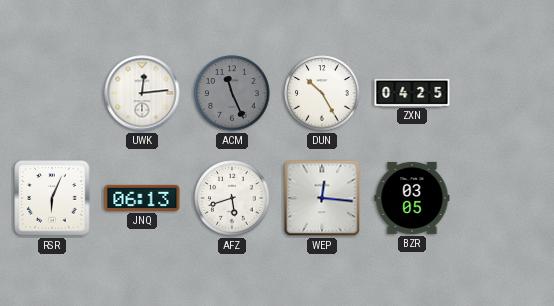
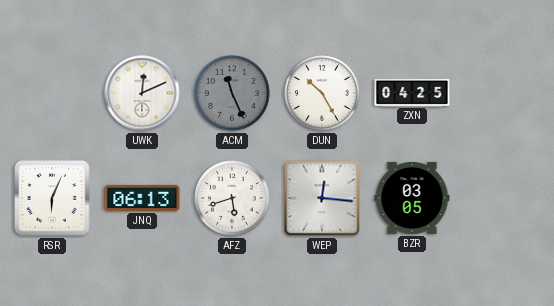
UWK: 12:14 -> 12:11 (142, 93)
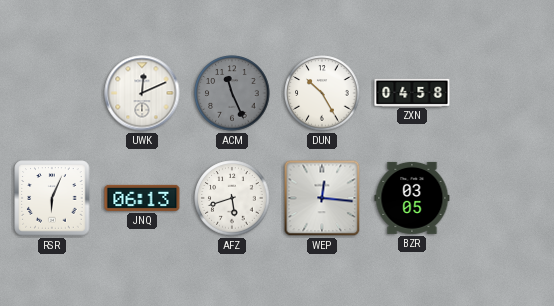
ZXN: 04:25 -> 04:58 (412, 92)
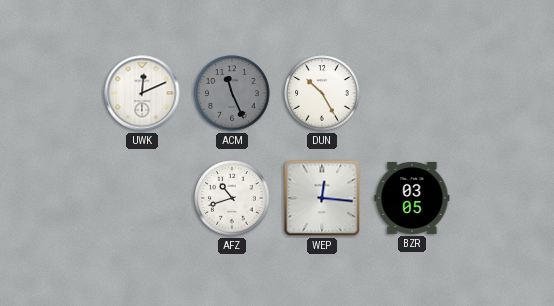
ZXN: 04:58 -> none (412, 92)
RSR: 6:04 -> none (52, 198)
JNQ: 06:13 -> none (142, 198)
AFZ: 5:42 -> 10:42 (232, 198)
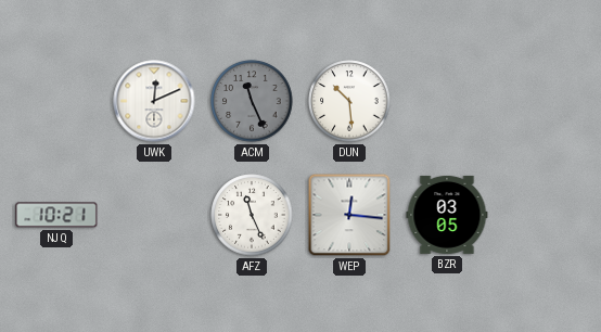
DUN: 10:25 -> 10:29 (349, 101)
NJQ: none -> 10:21 (56, 215)
AFZ: 10:42 -> 11:26 (252, 215)
